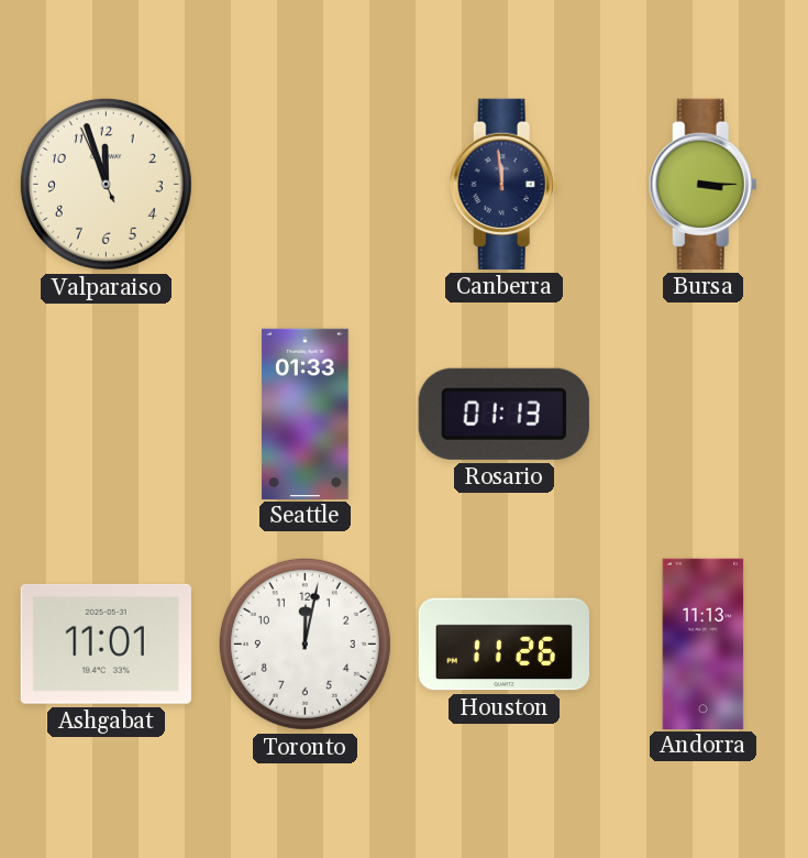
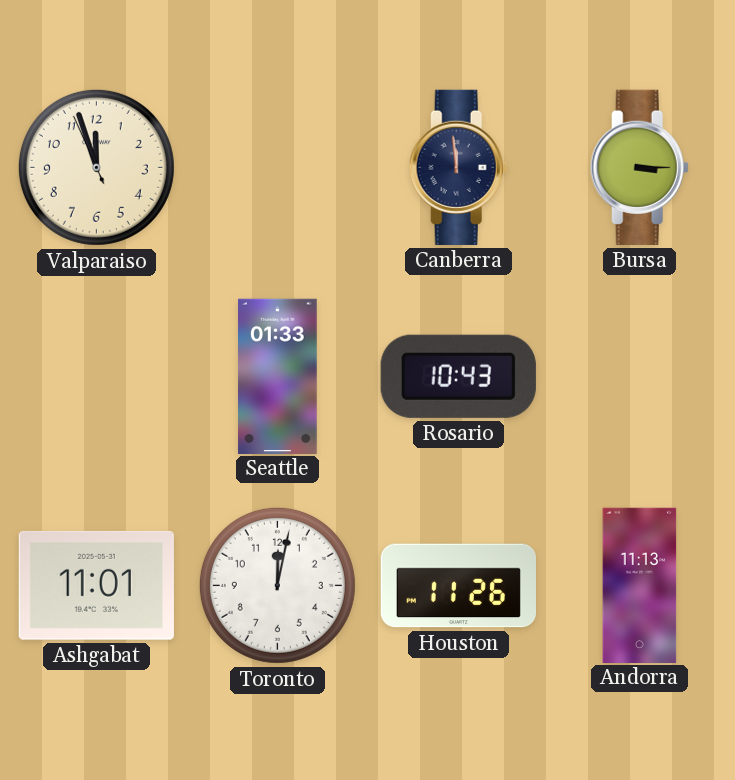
Rosario: 01:13 -> 10:43 (458, 376)
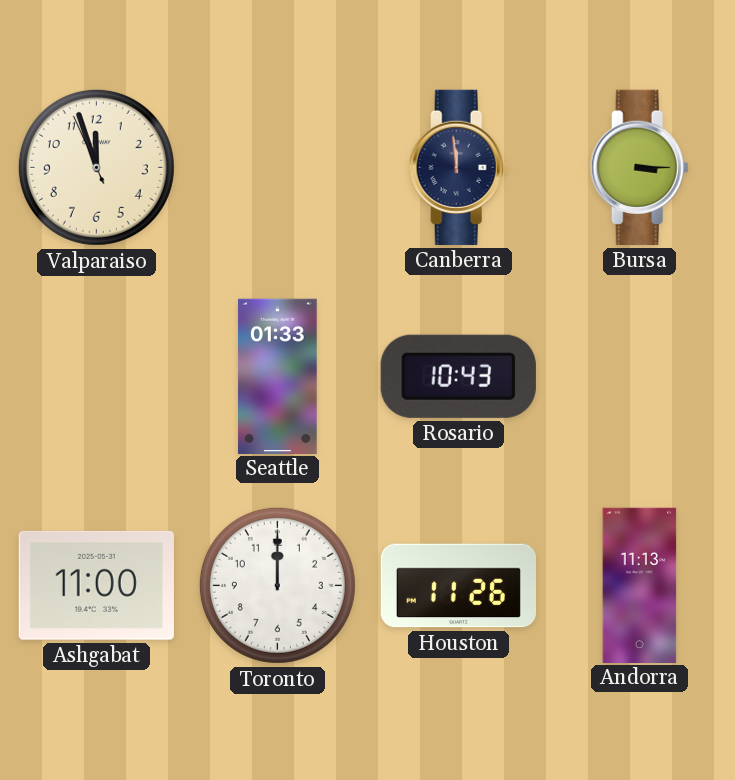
Ashgabat: 11:01 -> 11:00 (96, 585)
Toronto: 12:02 -> 12:00 (277, 585)
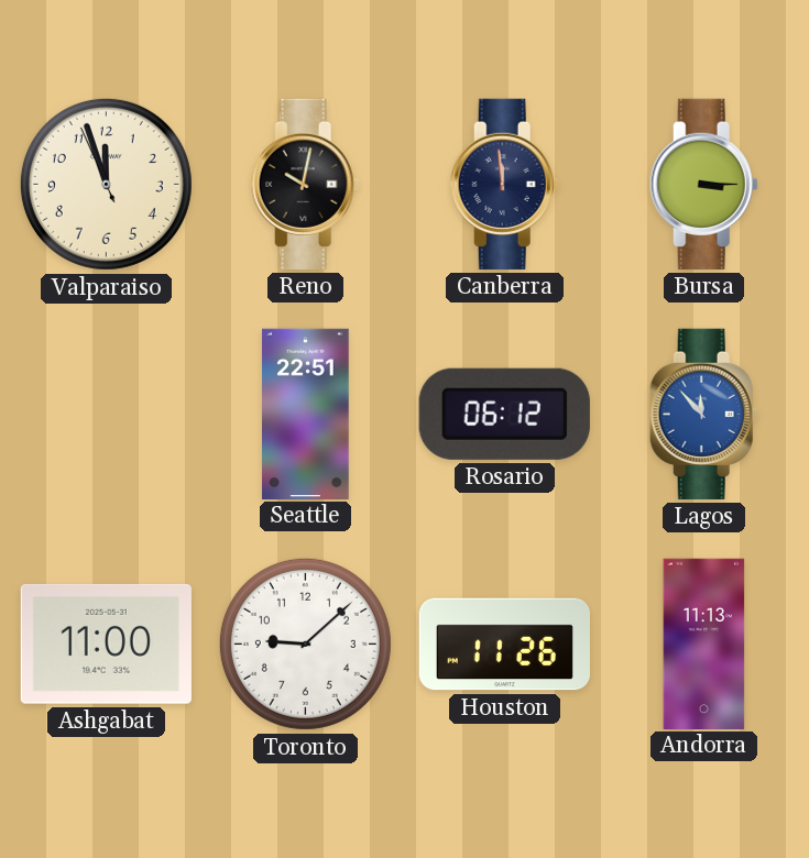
Reno: none -> 10:02 (305, 184)
Seattle: 01:33 -> 22:51 (306, 414)
Rosario: 10:43 -> 06:12 (504, 414)
Lagos: none -> 11:53 (703, 414)
Toronto: 12:00 -> 9:08 (305, 643)
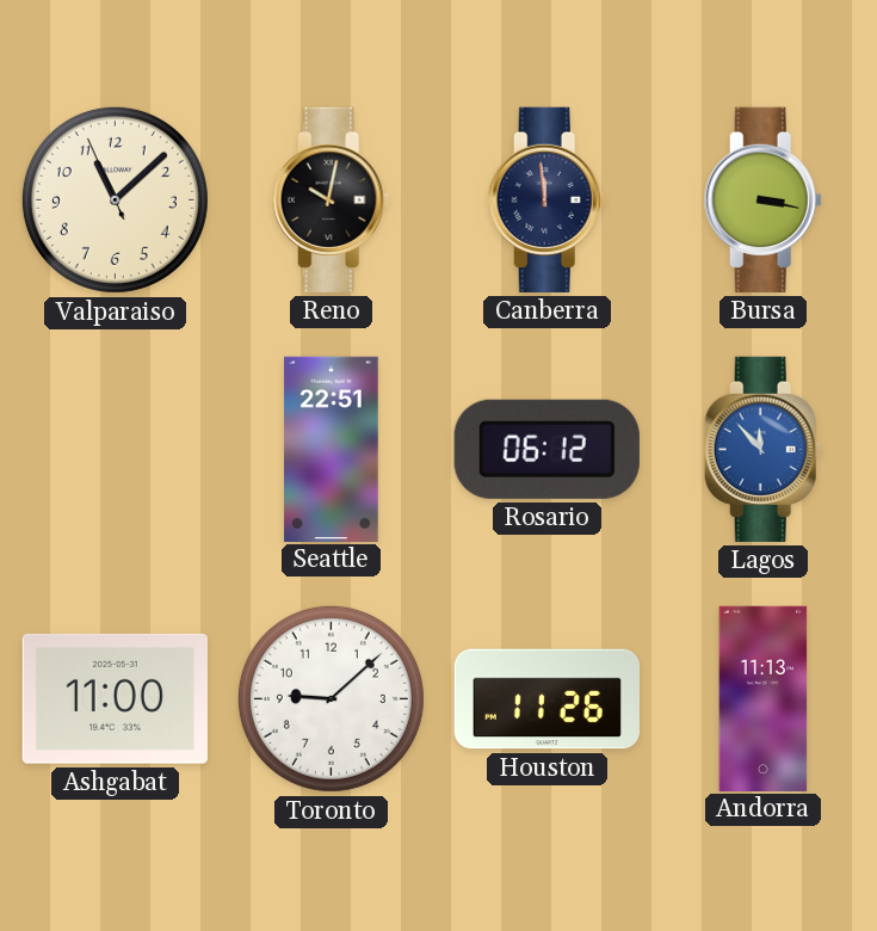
Valparaiso: 11:56 -> 11:07 (115, 199)
Bursa: 3:15 -> 3:17 (762, 199)
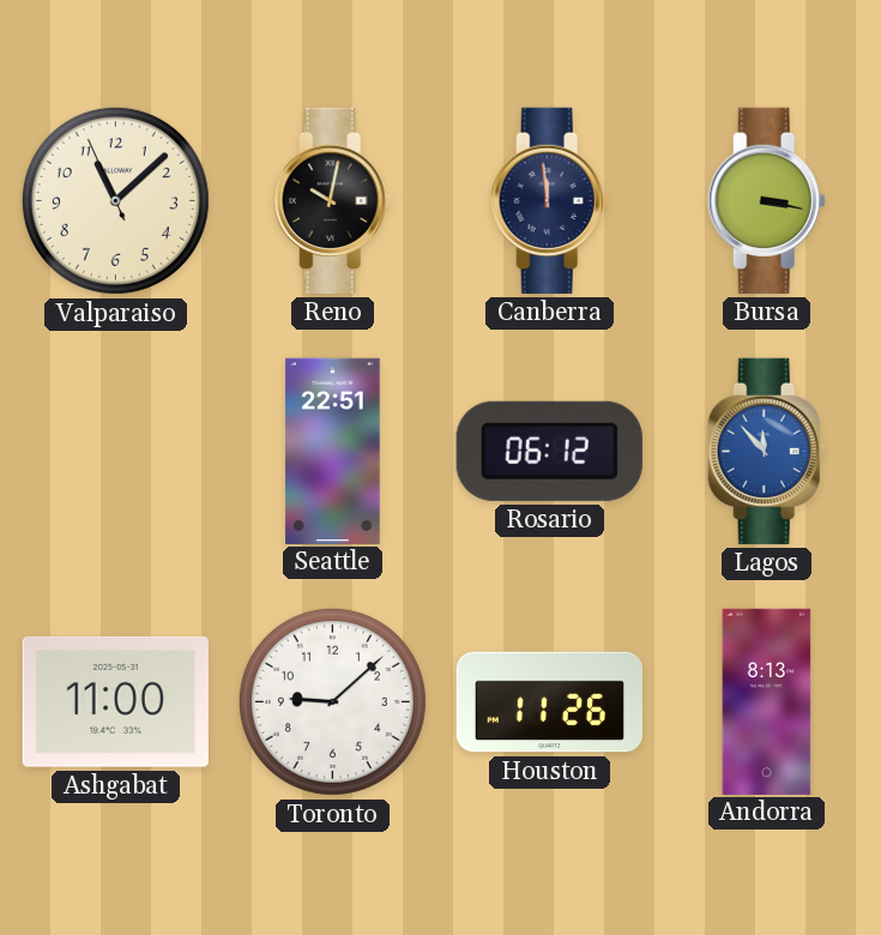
Andorra: 11:13 -> 8:13 (767, 701)
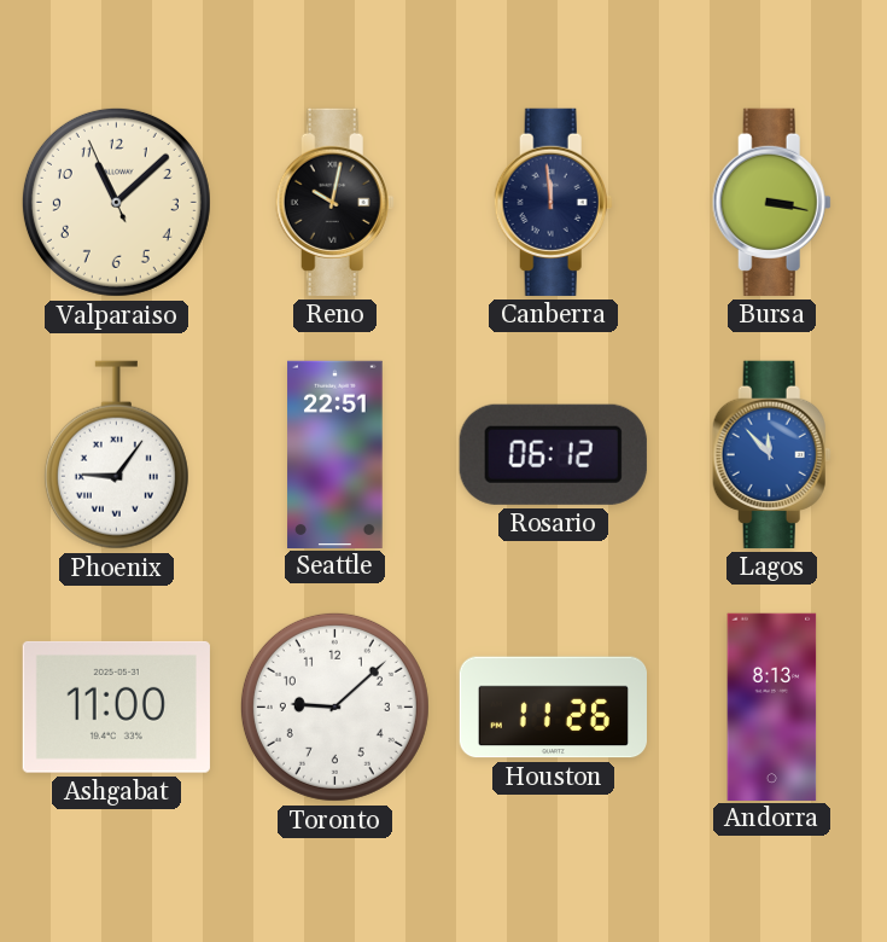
Phoenix: none -> 9:06 (116, 455)
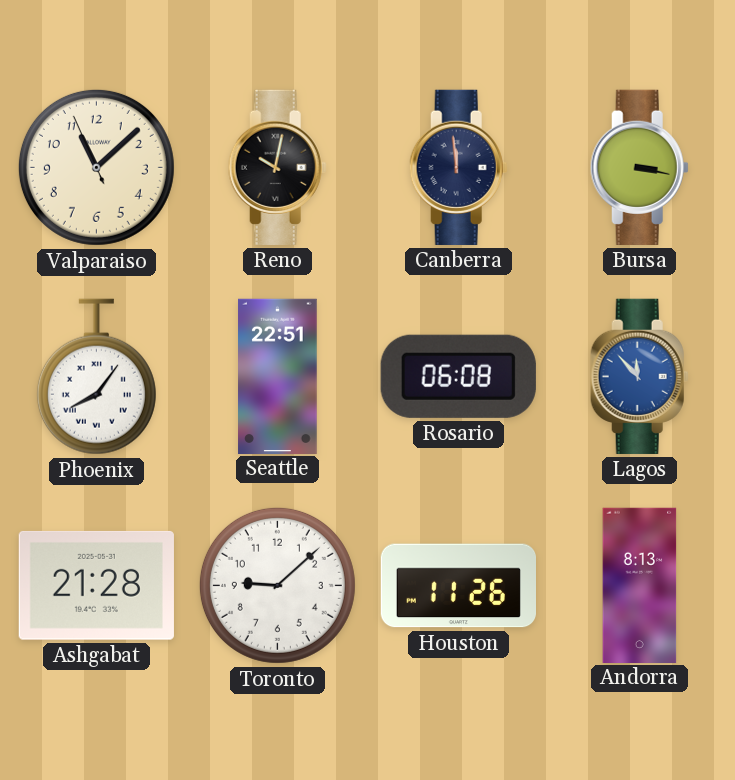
Phoenix: 9:06 -> 8:06 (96, 377)
Rosario: 06:12 -> 06:08 (458, 376)
Ashgabat: 11:00 -> 21:28 (96, 585)
